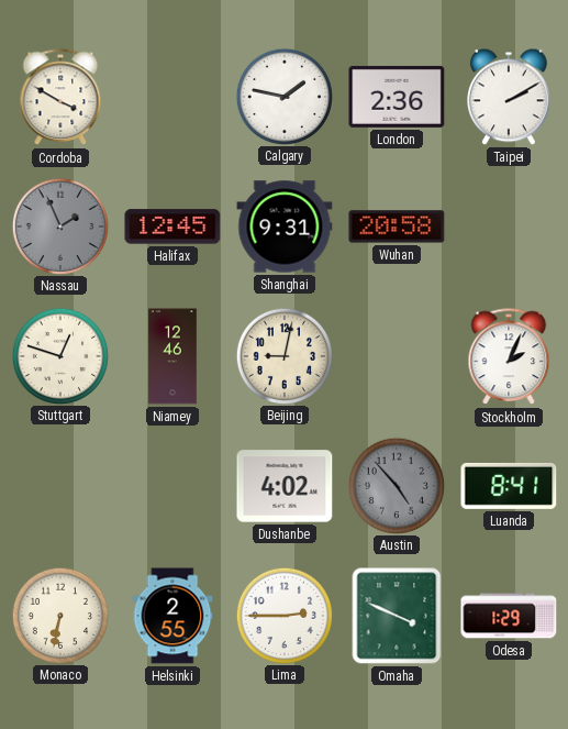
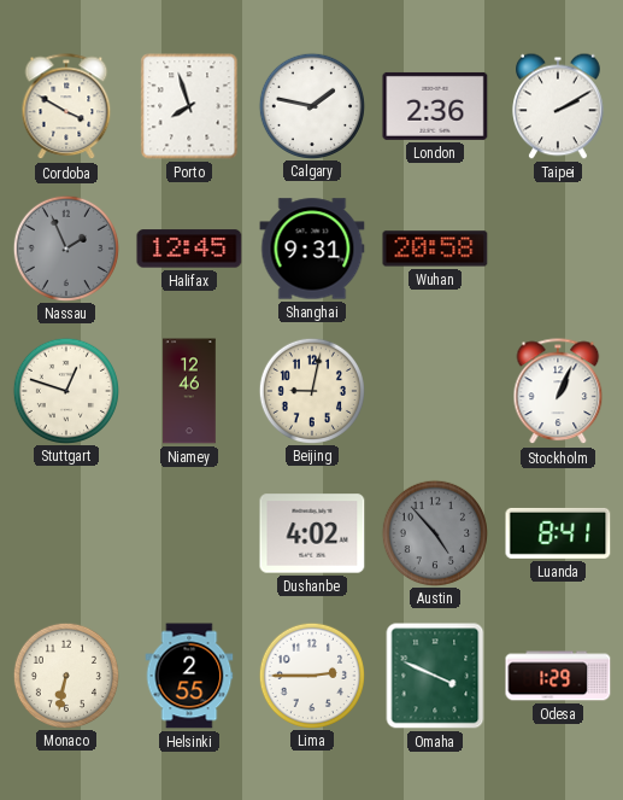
Porto: none -> 7:57 (189, 106)
Stockholm: 2:04 -> 1:04 (558, 392)
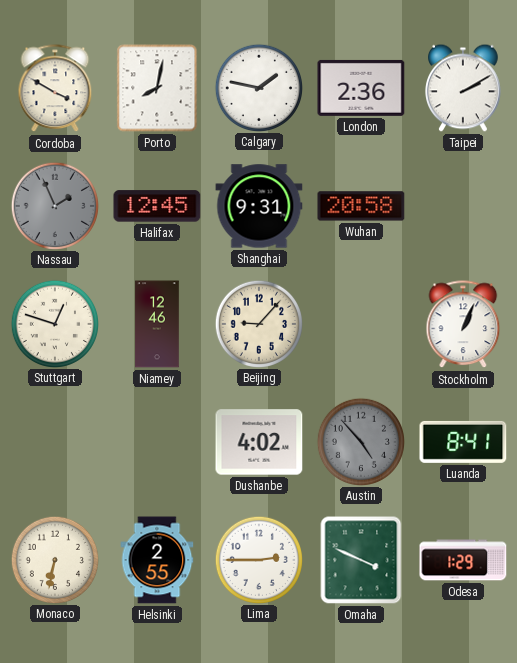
Porto: 7:57 -> 8:02 (157, 88)
Beijing: 9:02 -> 9:07 (258, 323)
